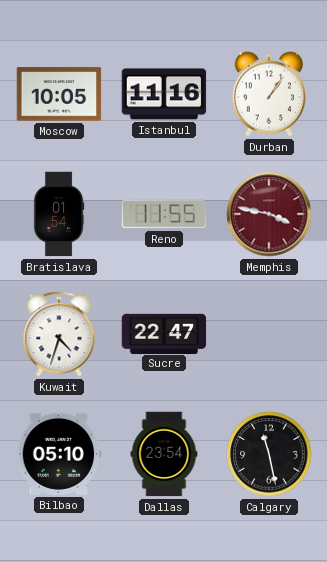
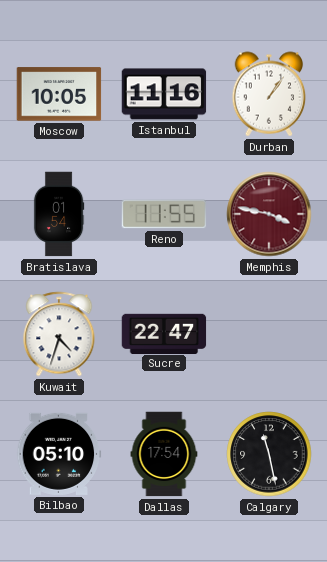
Dallas: 23:54 -> 17:54 (164, 454)
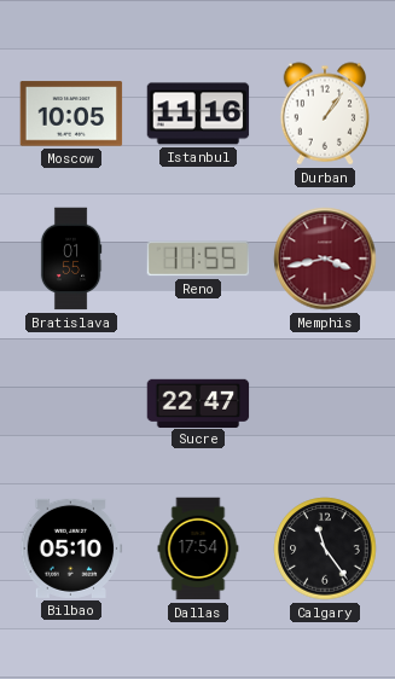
Bratislava: 01:54 -> 01:55 (71, 259)
Memphis: 3:47 -> 3:43 (325, 259)
Kuwait: 4:33 -> none (59, 334)
Calgary: 11:28 -> 11:24 (325, 549)
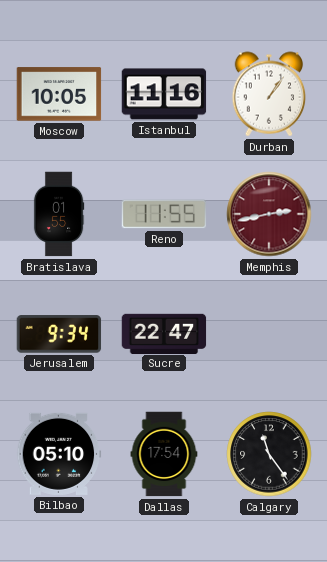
Memphis: 3:43 -> 2:43 (269, 214)
Jerusalem: none -> 9:34 (59, 334)
